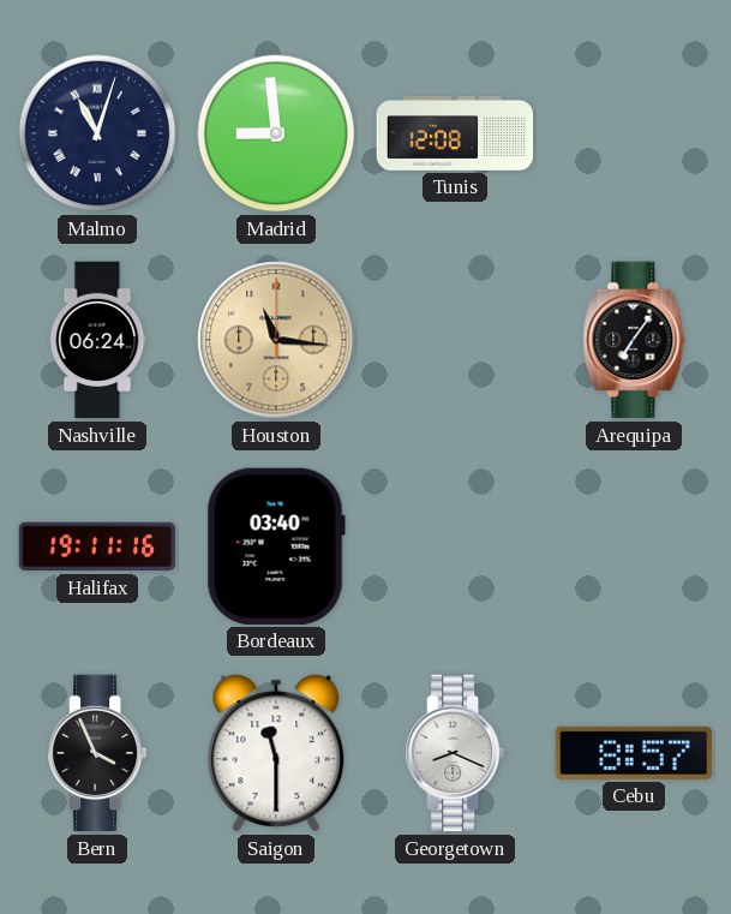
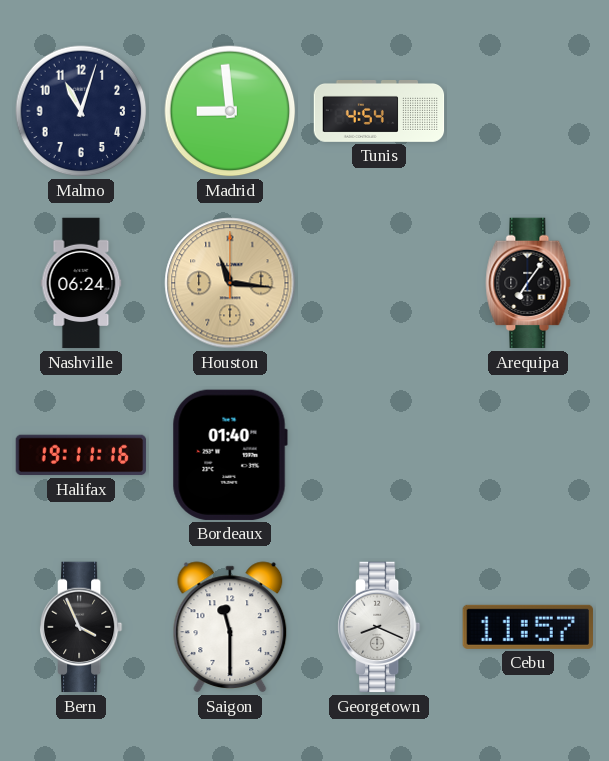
Malmo numerals: Roman -> Arabic (81, 111)
Tunis: 12:08 -> 4:54 (379, 112)
Bordeaux: 03:40 -> 01:40 (230, 455)
Cebu: 8:57 -> 11:57 (528, 627)
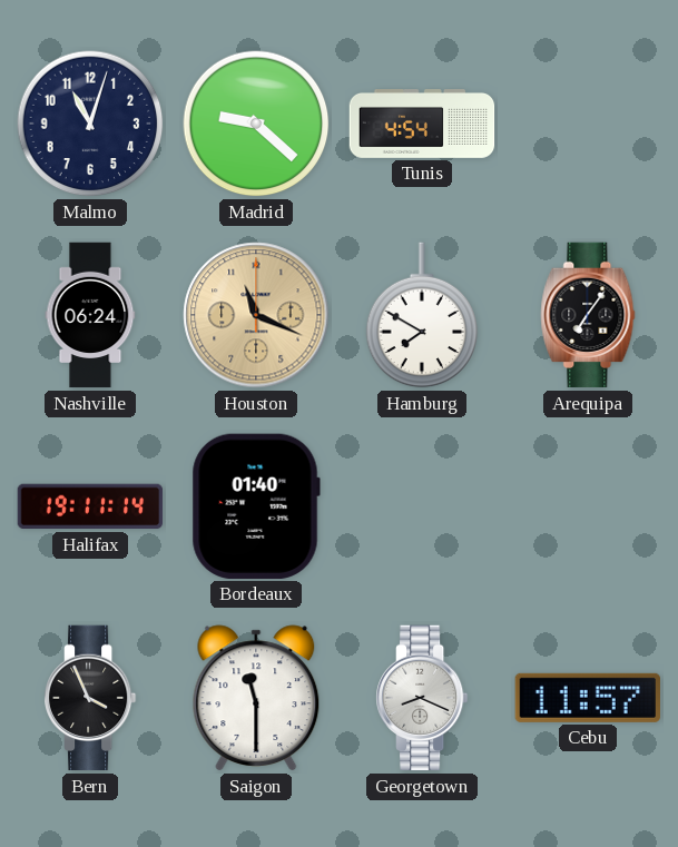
Madrid: 8:59 -> 9:22 (256, 124)
Houston: 11:16 -> 11:19 (256, 315)
Hamburg: none -> 7:50 (422, 315)
Halifax: 19:11:16 -> 19:11:14 (90, 506)
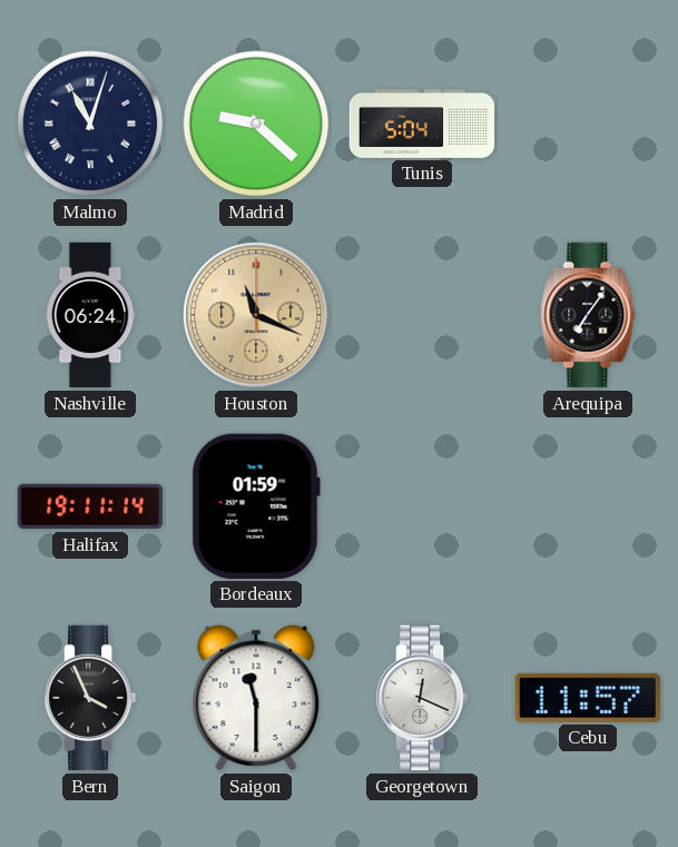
Malmo numerals: Arabic -> Roman (90, 124)
Tunis: 4:54 -> 5:04 (422, 125)
Hamburg: 7:50 -> none (422, 315)
Bordeaux: 01:40 -> 01:59 (256, 506)
Georgetown: 8:19 -> 12:19 (423, 698)
